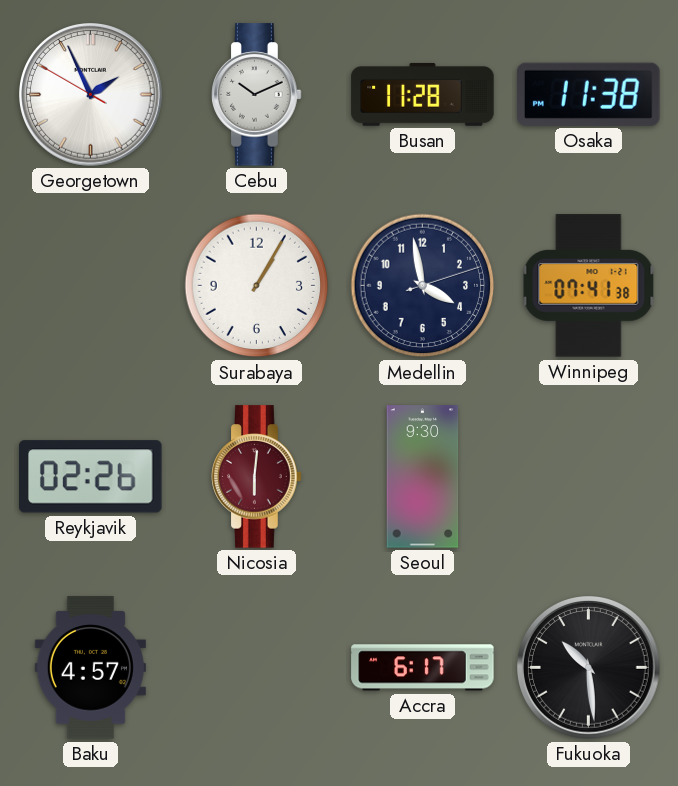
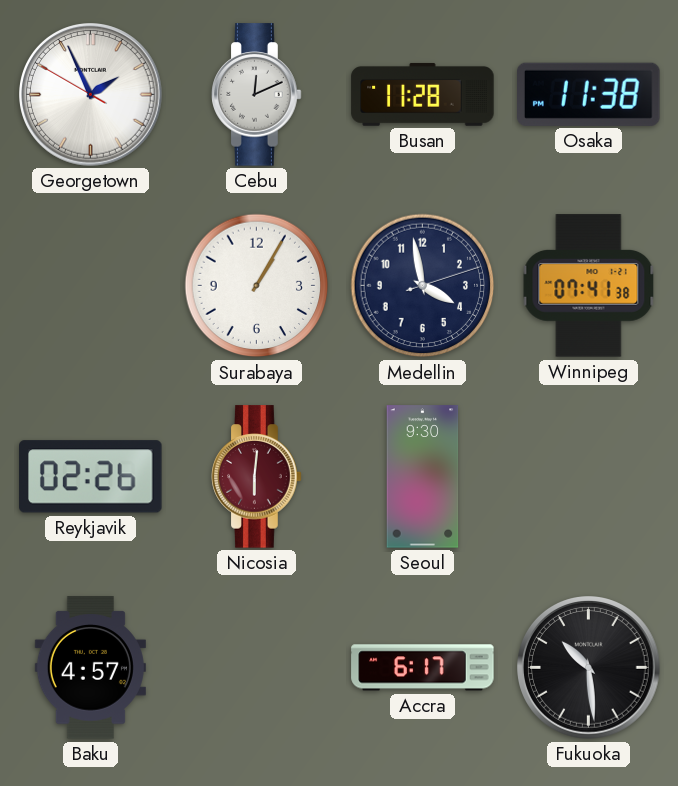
Cebu: 10:11 -> 12:11 (257, 95)
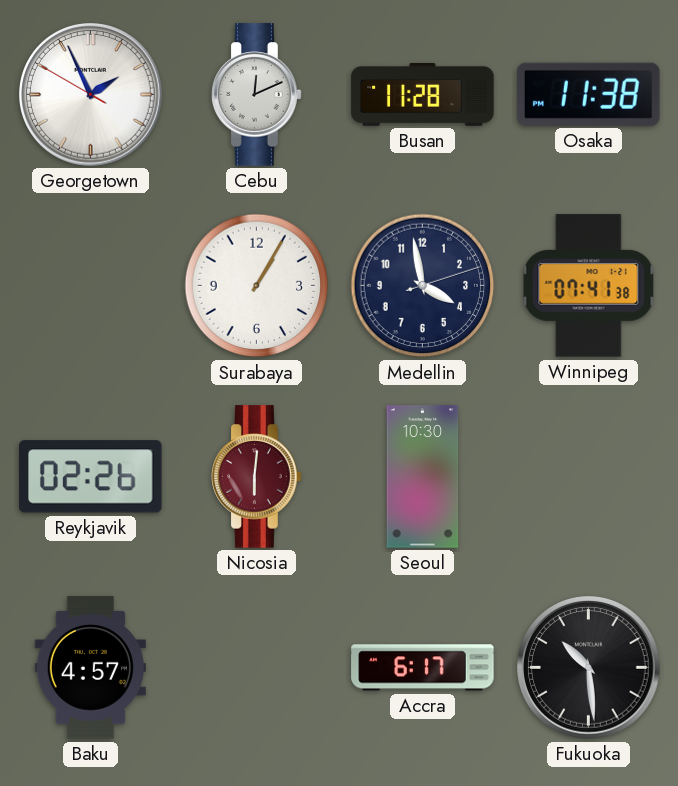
Seoul: 9:30 -> 10:30 (423, 477)
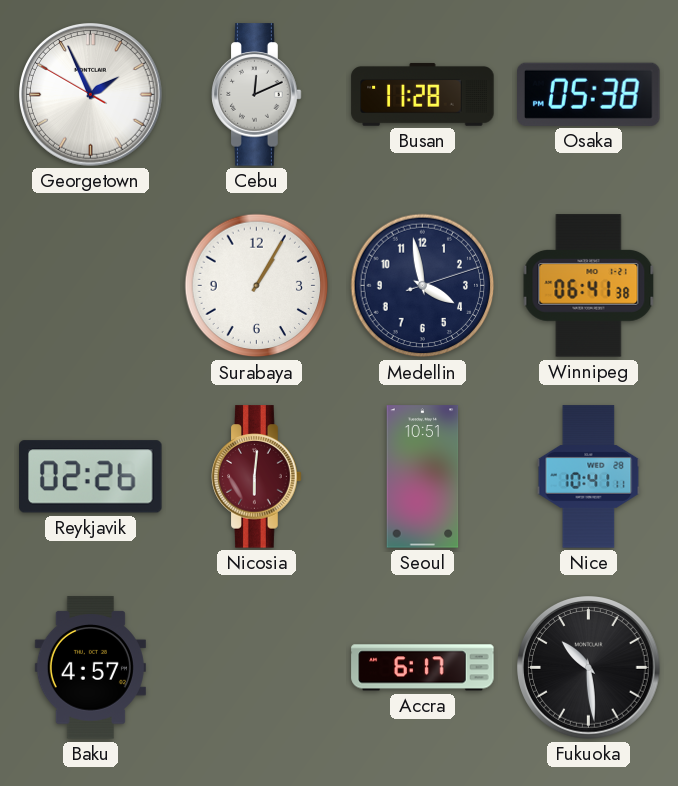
Osaka: 11:38 -> 05:38 (589, 94)
Winnipeg: 07:41 -> 06:41 (589, 286)
Seoul: 10:30 -> 10:51 (423, 477)
Nice: none -> 10:41 (589, 477)
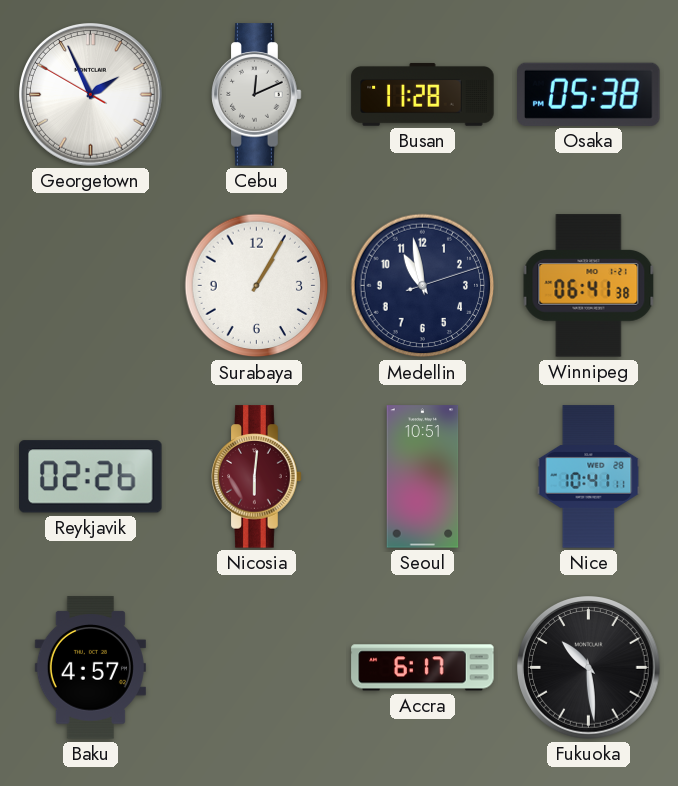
Medellin: 3:58 -> 10:58 (423, 286)
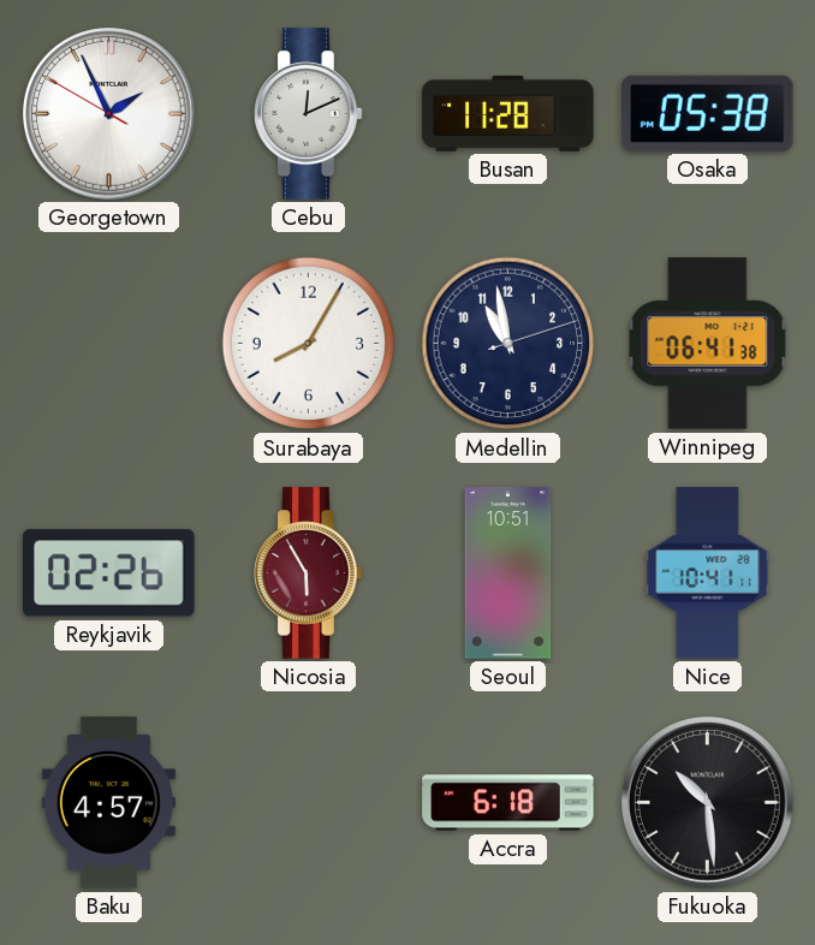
Surabaya: 1:05 -> 8:05 (309, 344)
Nicosia: 6:01 -> 5:55 (309, 573)
Accra: 6:17 -> 6:18 (508, 803)
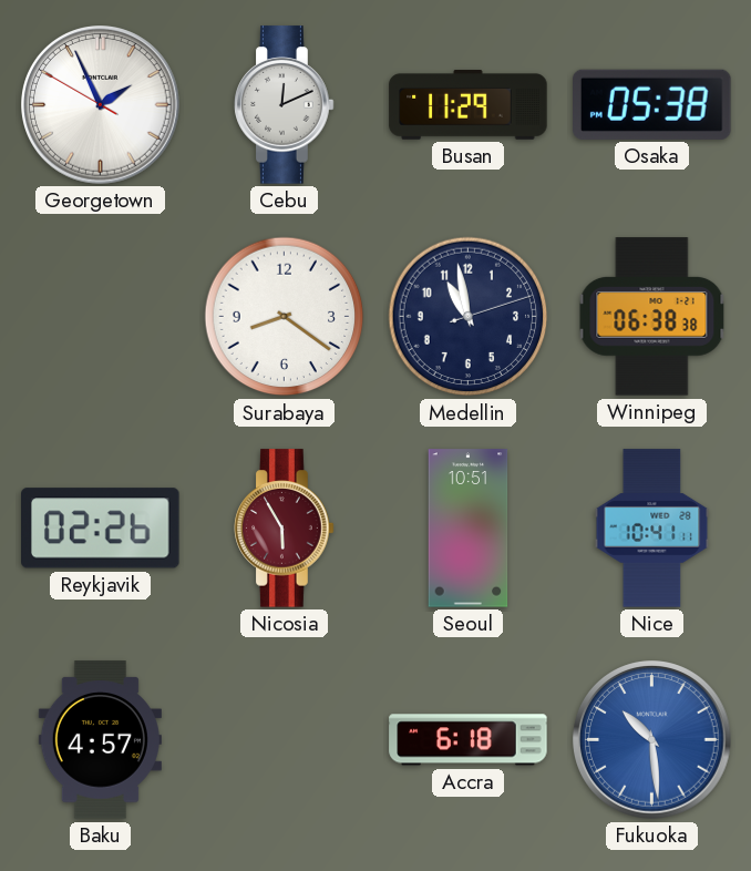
Busan: 11:28 -> 11:29 (469, 104)
Surabaya: 8:05 -> 8:21 (285, 317)
Winnipeg: 06:41 -> 06:38 (652, 317)
Fukuoka dial: black -> blue (652, 740)
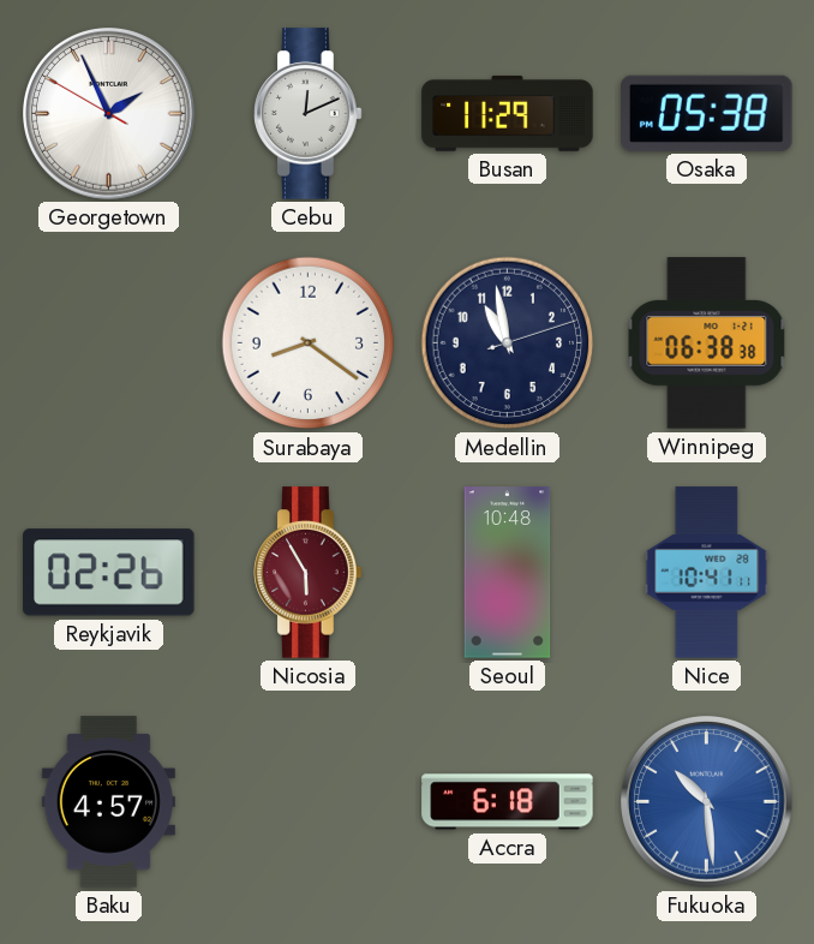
Seoul: 10:51 -> 10:48 (508, 573)
